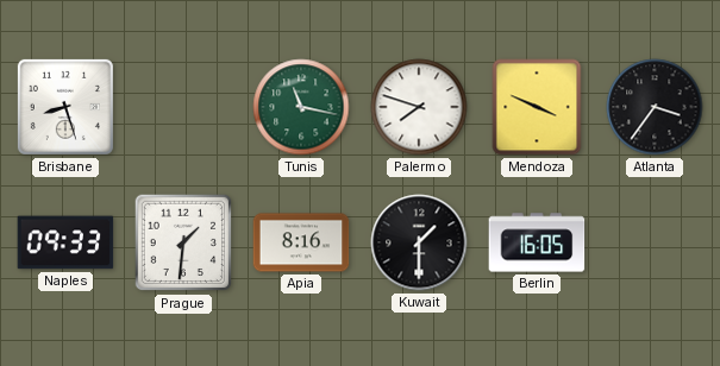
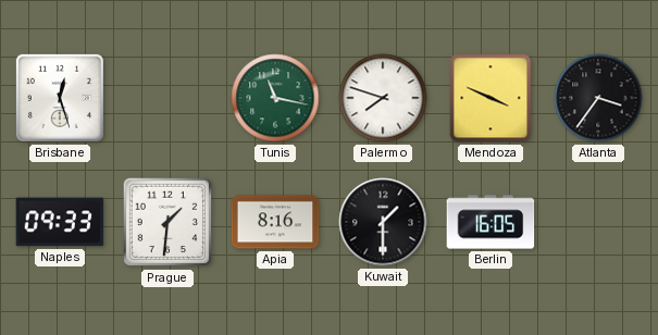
Brisbane: 8:27 -> 12:27 (60, 98)
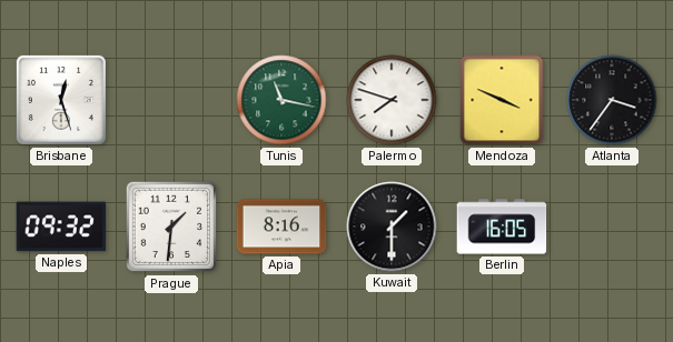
Naples: 09:33 -> 09:32 (61, 227)
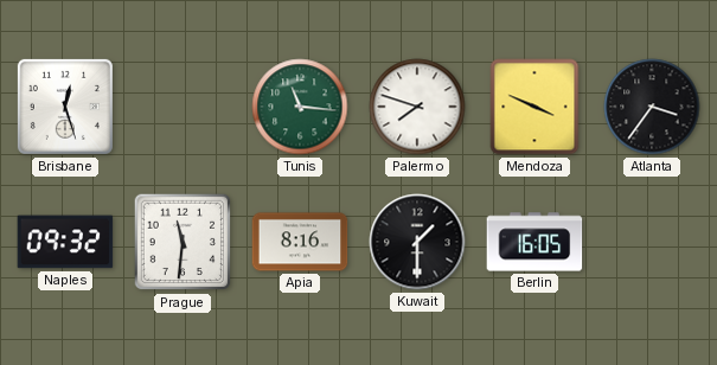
Tunis: 11:17 -> 11:16 (300, 107)
Prague: 1:31 -> 11:31 (183, 242)
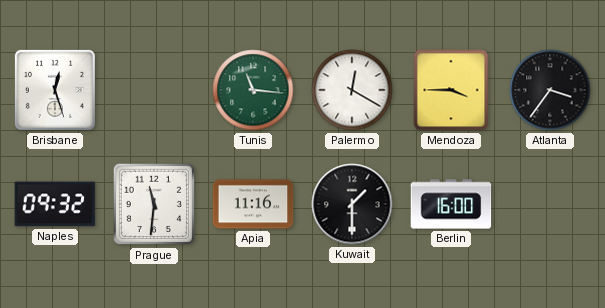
Palermo: 7:48 -> 12:20 (352, 90)
Mendoza: 3:49 -> 3:45 (451, 90)
Apia: 8:16 -> 11:16 (253, 204)
Berlin: 16:05 -> 16:00 (451, 204)
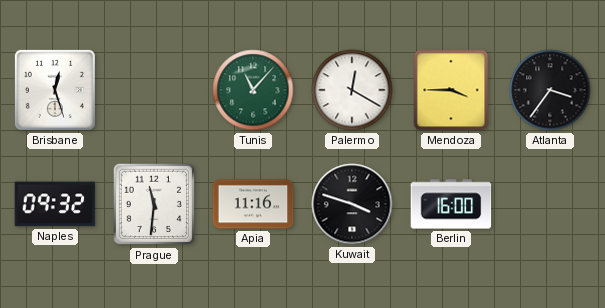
Tunis: 11:16 -> 11:07 (253, 90)
Kuwait: 1:30 -> 3:48 (352, 204)
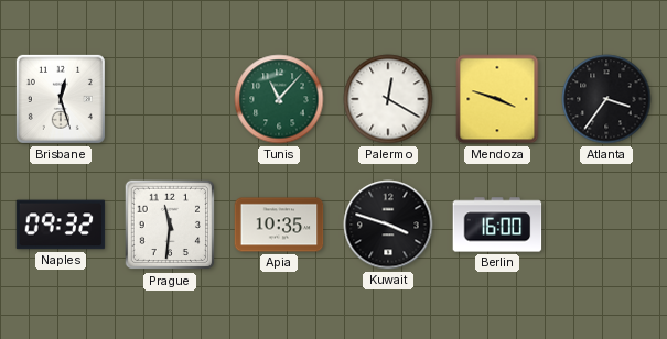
Mendoza: 3:45 -> 3:48 (497, 99)
Apia: 11:16 -> 10:35 (279, 225)
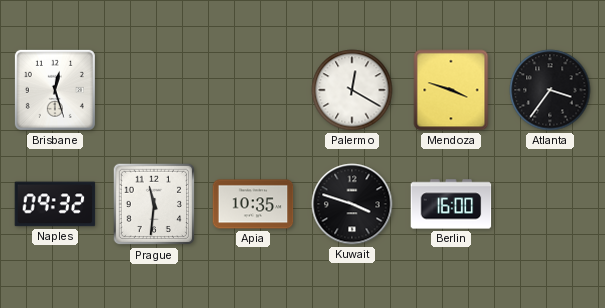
Tunis: 11:07 -> none (279, 99)
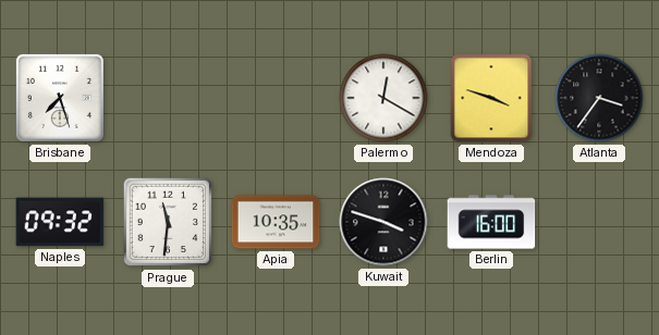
Brisbane: 12:27 -> 7:27 (60, 98)
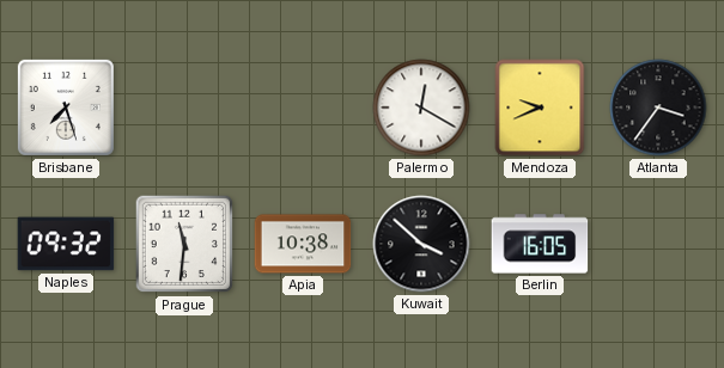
Mendoza: 3:48 -> 9:41 (540, 108)
Apia: 10:35 -> 10:38 (303, 244)
Kuwait: 3:48 -> 3:52 (421, 244)
Berlin: 16:00 -> 16:05 (540, 244)
